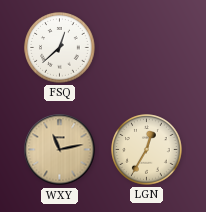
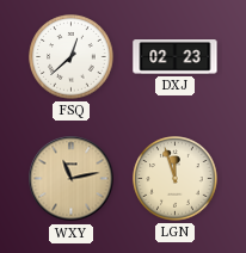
DXJ: none -> 02:23 (176, 57)
LGN: 12:35 -> 11:57 (176, 179)
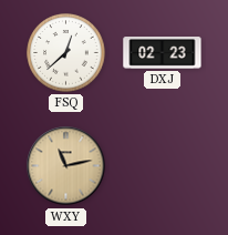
LGN: 11:57 -> none (176, 179)
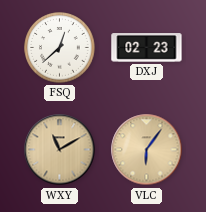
WXY: 11:13 -> 11:10 (60, 150)
VLC: none -> 6:06 (147, 150)
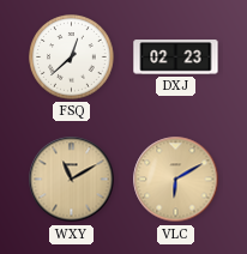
VLC: 6:06 -> 6:10 (176, 180)
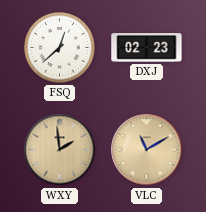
WXY: 11:10 -> 1:59 (60, 150)
VLC: 6:10 -> 11:10 (147, 150)
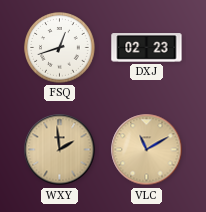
FSQ: 12:38 -> 12:42 (60, 48)
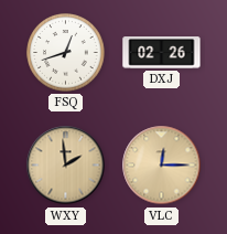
DXJ: 02:23 -> 02:26 (162, 53)
VLC: 11:10 -> 12:15 (162, 166)
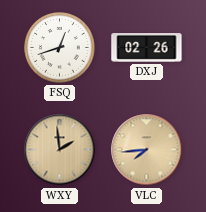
VLC: 12:15 -> 7:44 (147, 150)
